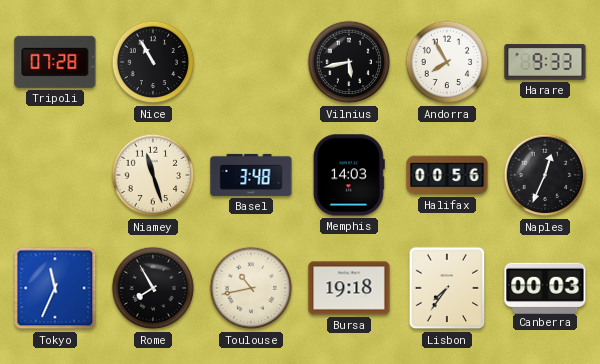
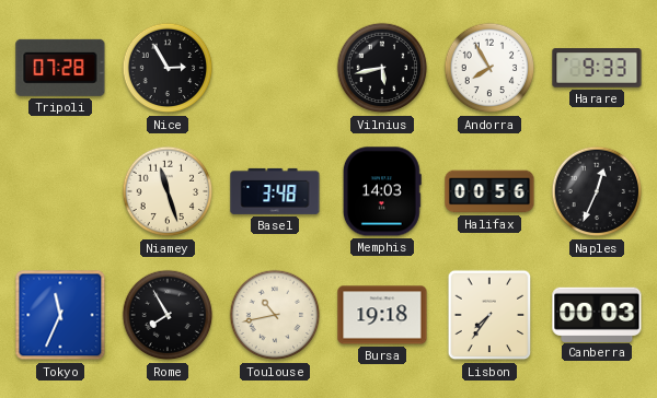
Nice: 10:55 -> 2:55 (168, 68)
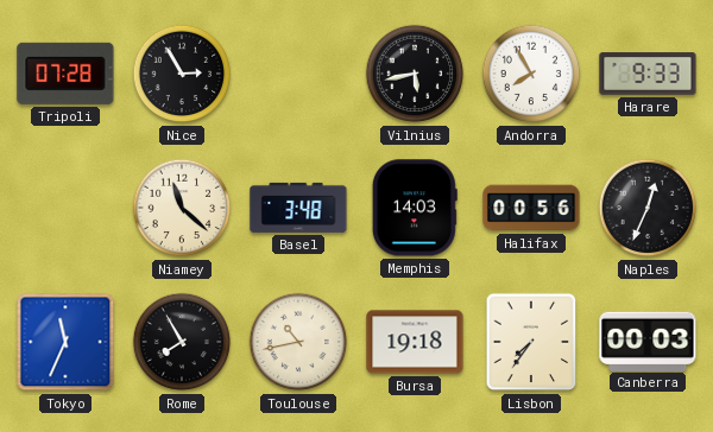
Niamey: 11:27 -> 11:22 (182, 208)
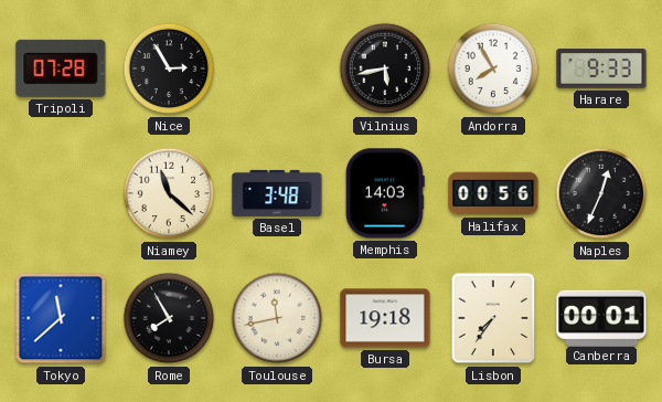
Tokyo: 11:34 -> 11:38 (61, 318)
Toulouse: 10:43 -> 11:43 (277, 318)
Canberra: 00:03 -> 00:01 (601, 317)
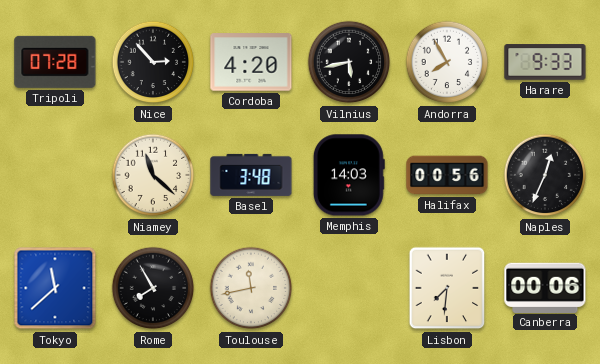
Nice: 2:55 -> 2:53 (153, 62)
Cordoba: none -> 4:20 (251, 62)
Bursa: 19:18 -> none (385, 318)
Lisbon: 7:36 -> 7:31 (447, 288)
Canberra: 00:01 -> 00:06 (545, 287)
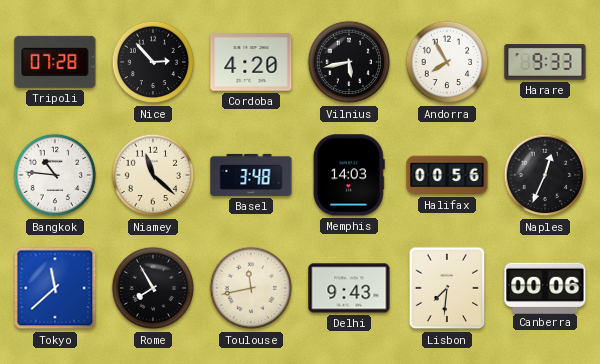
Bangkok: none -> 10:46 (55, 175)
Delhi: none -> 9:43 (349, 288)
